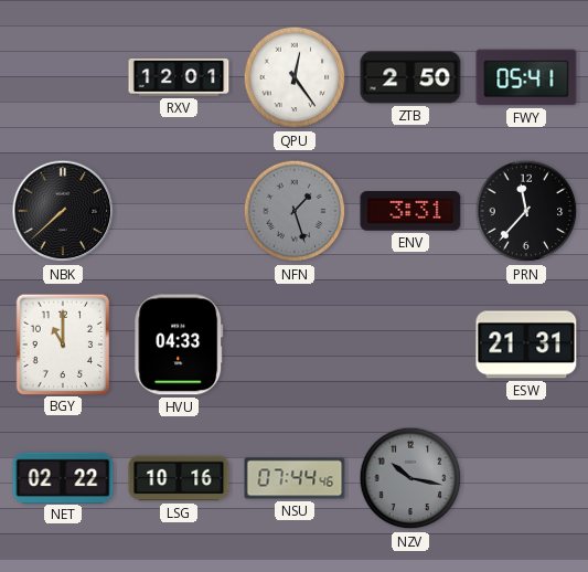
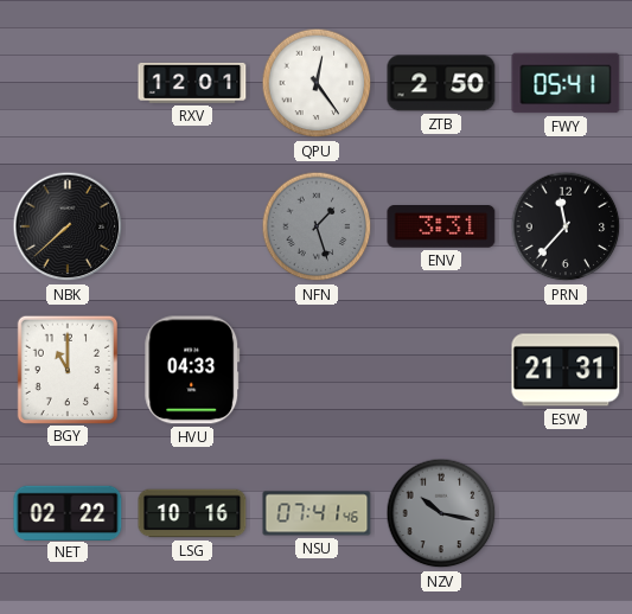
NSU: 07:44 -> 07:41 (317, 513)
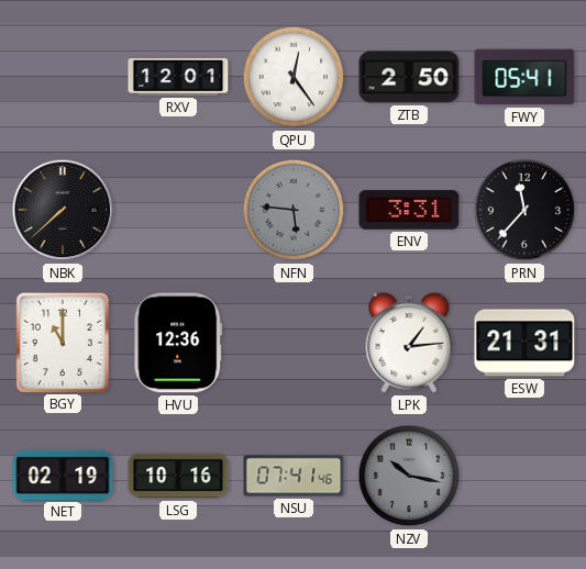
NFN: 1:27 -> 5:46 (294, 210)
HVU: 04:33 -> 12:36 (178, 343)
LPK: none -> 1:14 (409, 343)
NET: 02:22 -> 02:19 (63, 475)
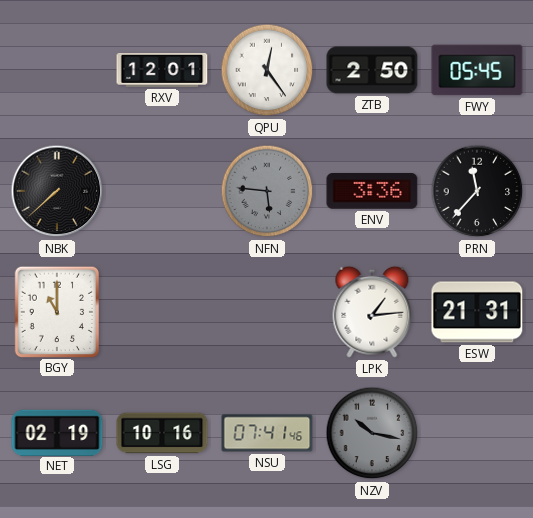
FWY: 05:41 -> 05:45 (477, 70)
ENV: 3:31 -> 3:36 (372, 192)
HVU: 12:36 -> none (178, 343)
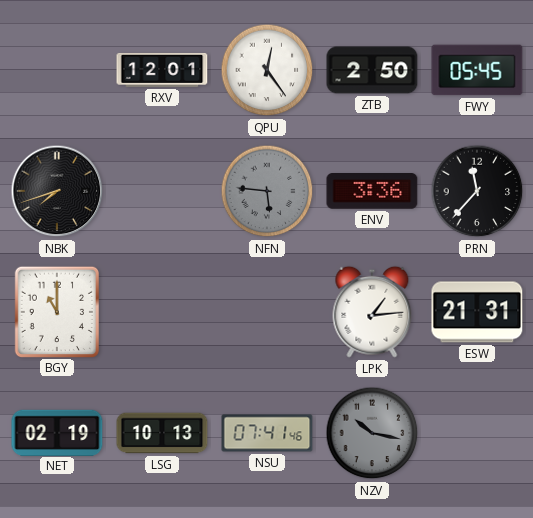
NBK: 7:38 -> 7:42 (57, 191)
LSG: 10:16 -> 10:13 (162, 433)
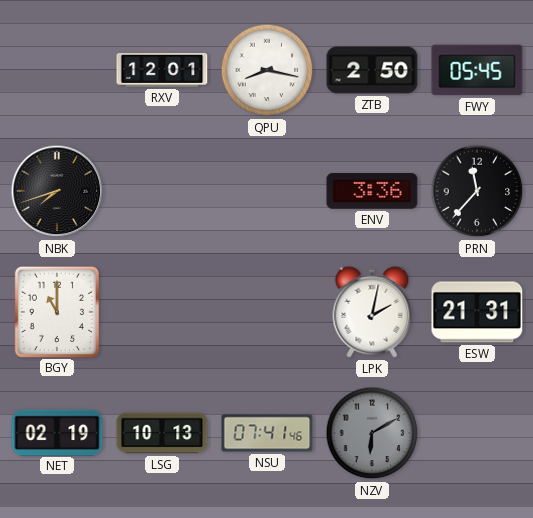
QPU: 12:24 -> 8:17 (267, 70)
NFN: 5:46 -> none (267, 191)
LPK: 1:14 -> 2:02 (372, 312)
NZV: 10:17 -> 6:10 (372, 433)
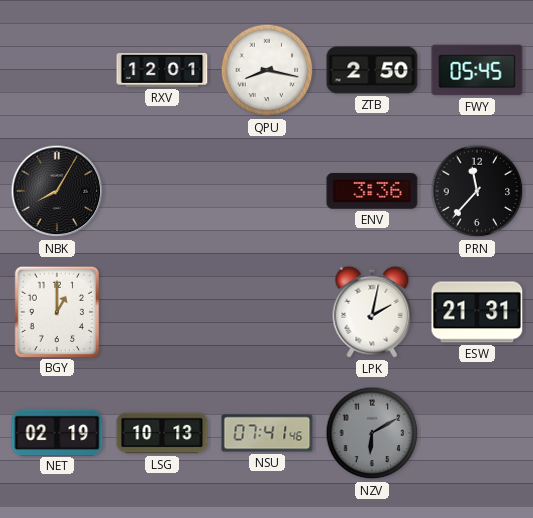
NBK: 7:42 -> 8:05 (57, 191)
BGY: 11:00 -> 1:00 (56, 311)
